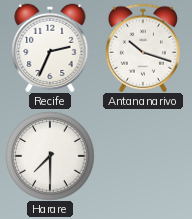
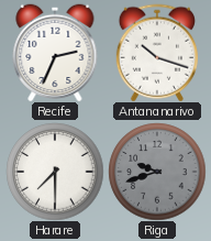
Riga: none -> 9:42 (157, 172)
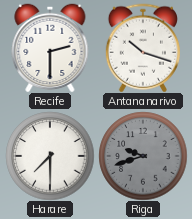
Recife: 2:34 -> 2:30 (50, 48)
